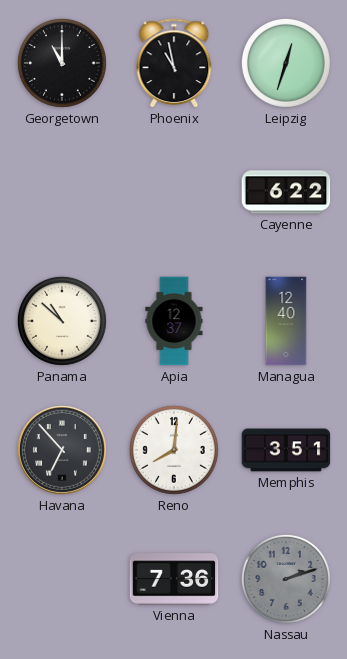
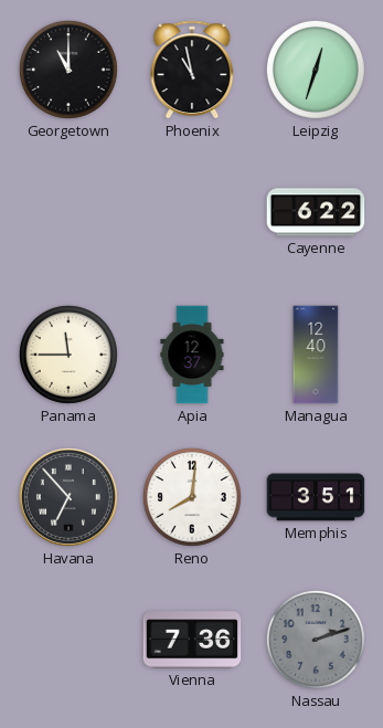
Panama: 10:52 -> 11:45 (68, 355)
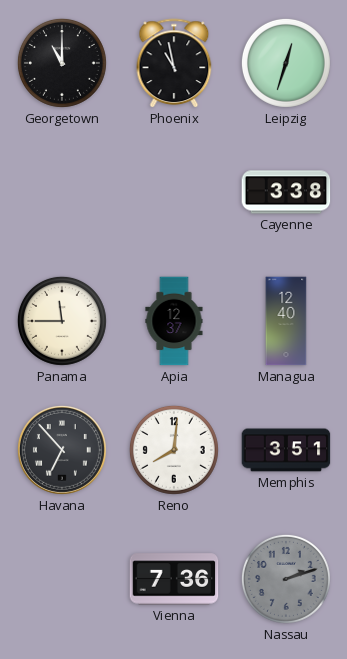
Cayenne: 6:22 -> 3:38 (286, 192)
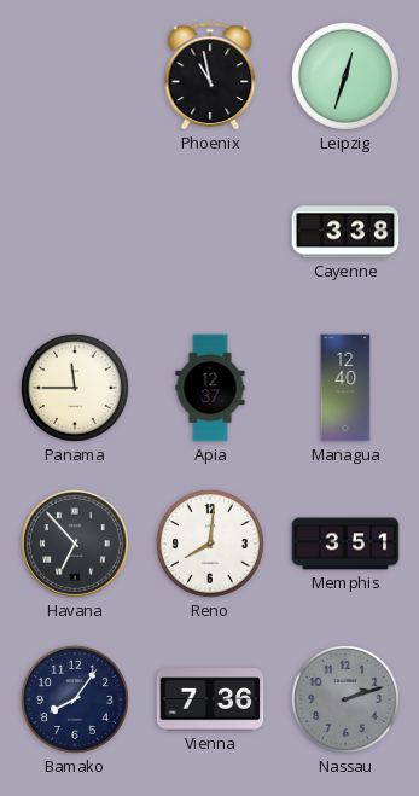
Georgetown: 11:00 -> none (62, 63)
Bamako: none -> 8:06 (75, 699)
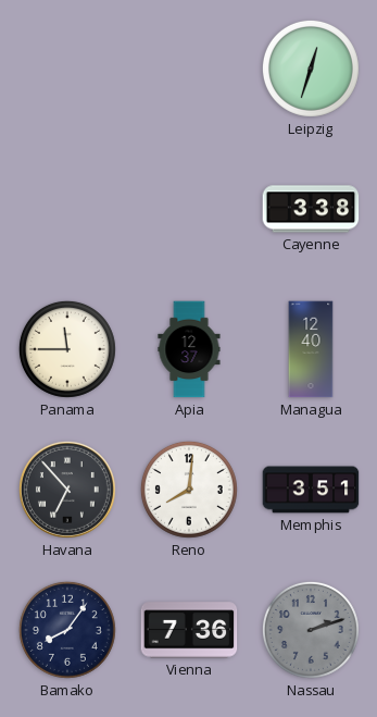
Phoenix: 10:58 -> none (210, 76)
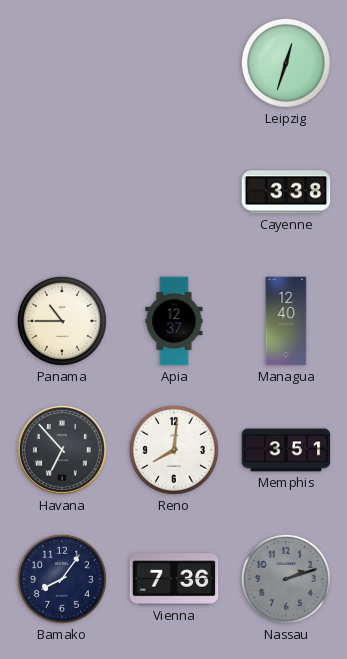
Panama: 11:45 -> 10:45 (62, 321)
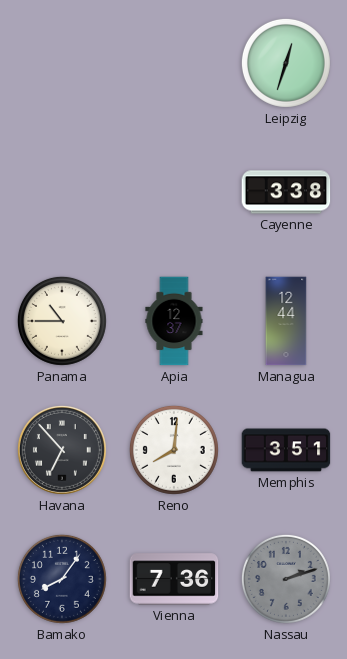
Managua: 12:40 -> 12:44 (286, 321)
